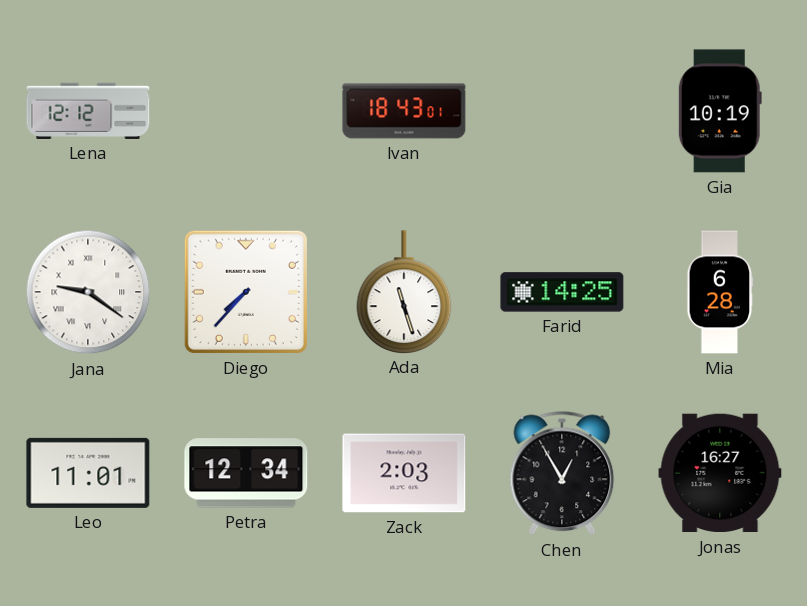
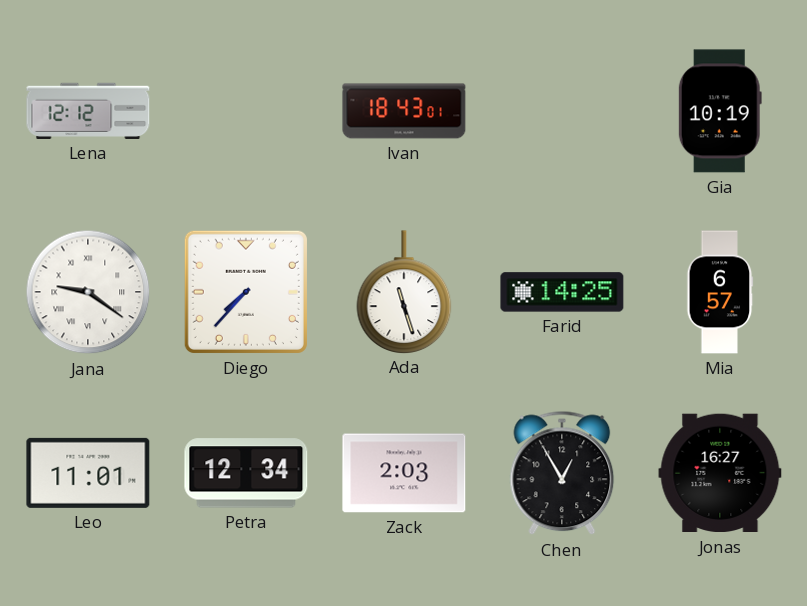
Mia: 6:28 -> 6:57 (720, 292)
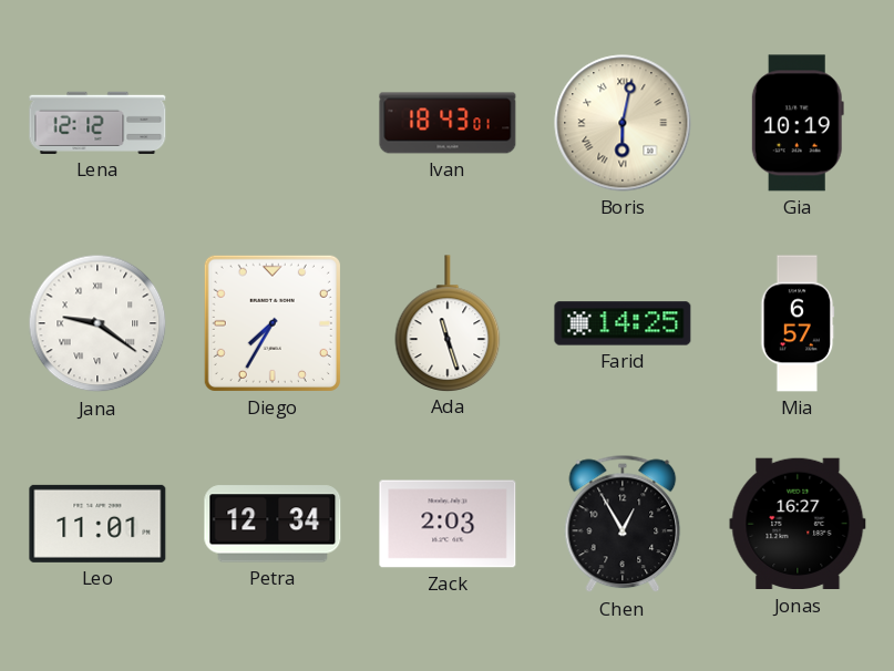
Boris: none -> 6:02 (623, 123)
Diego: 7:37 -> 7:35 (273, 323)
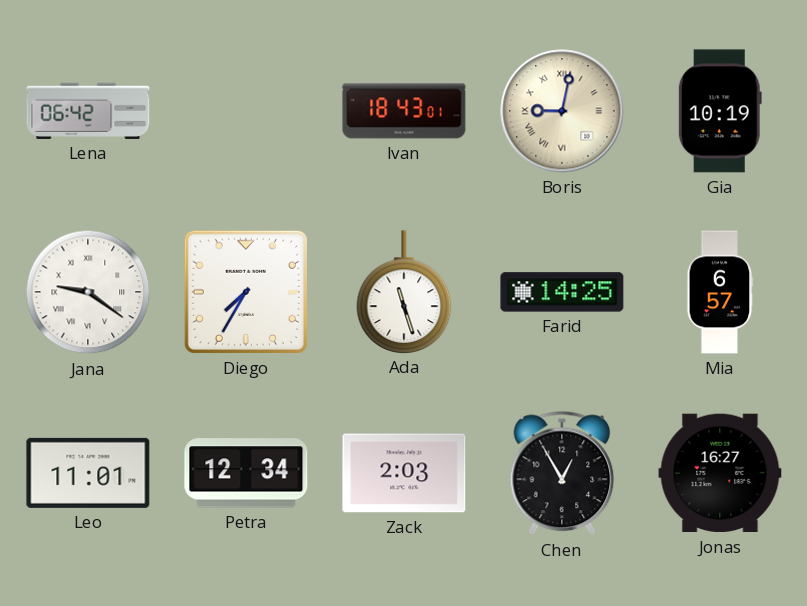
Lena: 12:12 -> 06:42 (88, 111)
Boris: 6:02 -> 9:02 (562, 111)
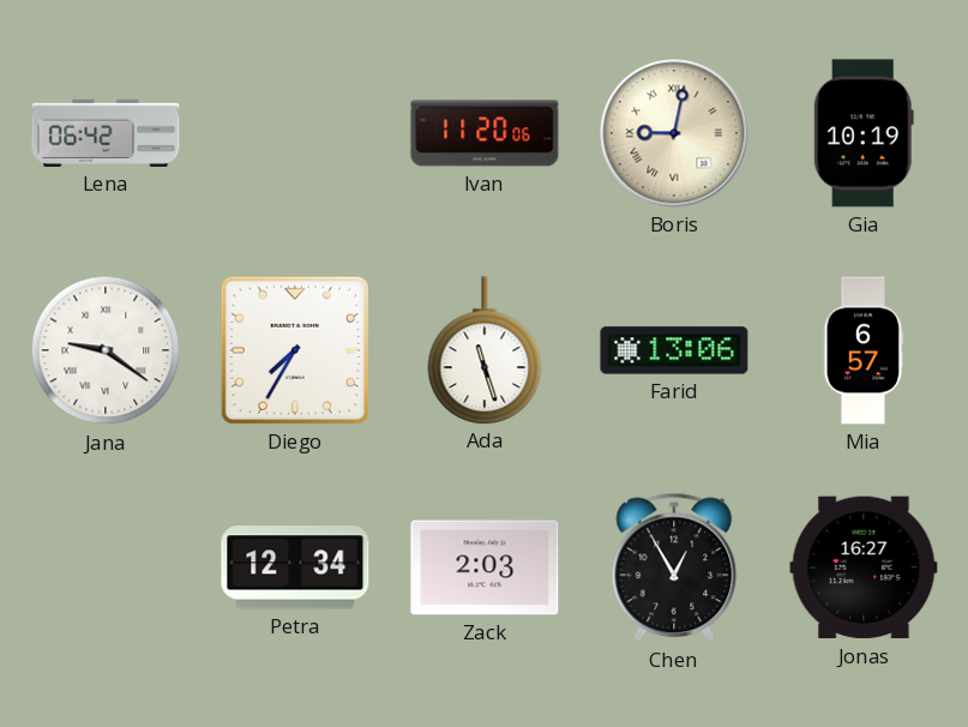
Ivan: 18:43 -> 11:20 (485, 133)
Farid: 14:25 -> 13:06 (674, 350)
Leo: 11:01 -> none (88, 473)
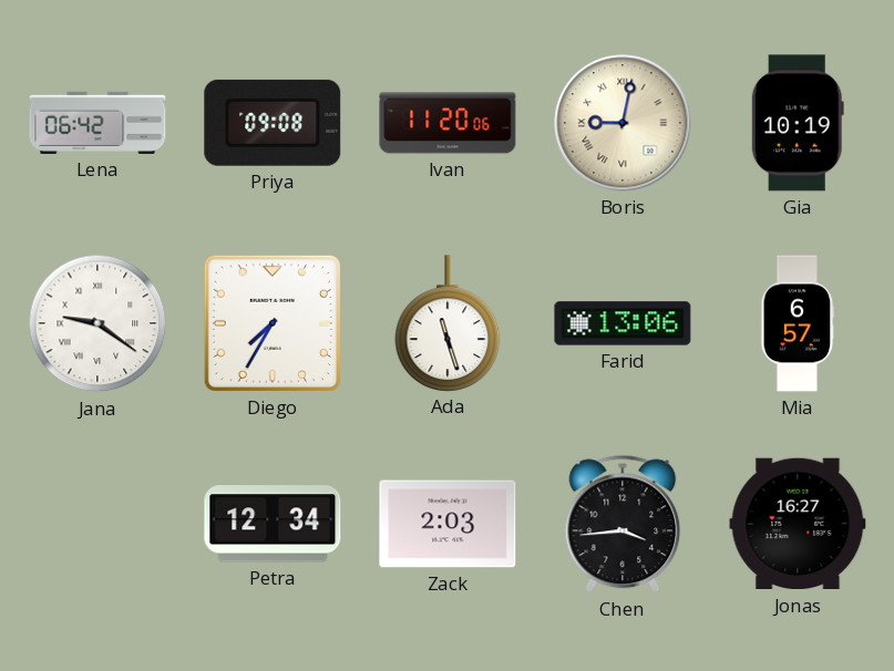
Priya: none -> 09:08 (273, 123)
Chen: 12:55 -> 3:44 (623, 524)
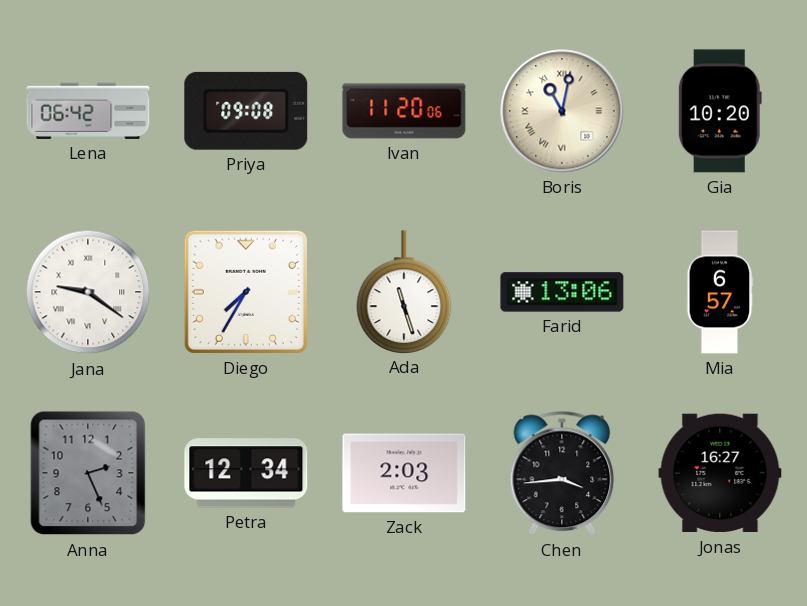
Boris: 9:02 -> 11:02 (562, 111)
Gia: 10:19 -> 10:20 (720, 111)
Anna: none -> 2:26 (88, 473)
